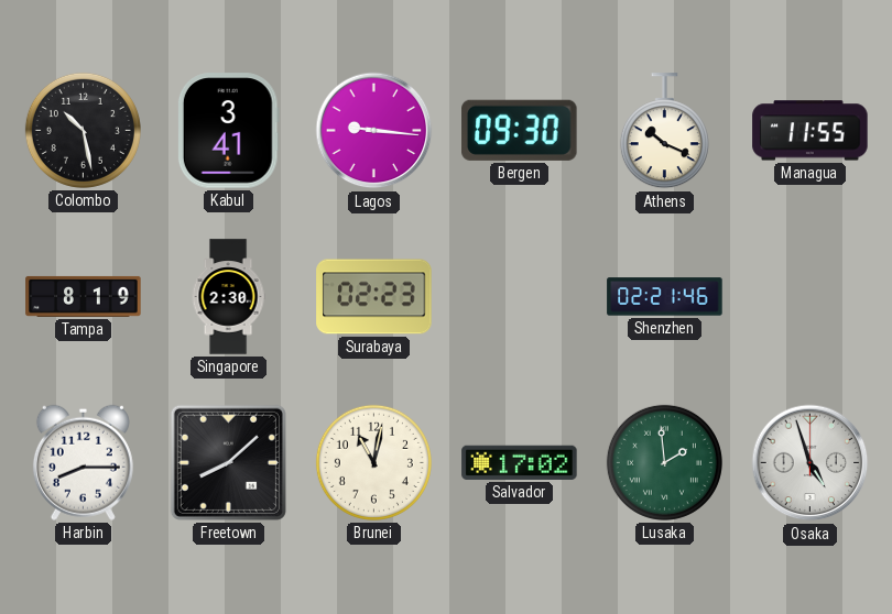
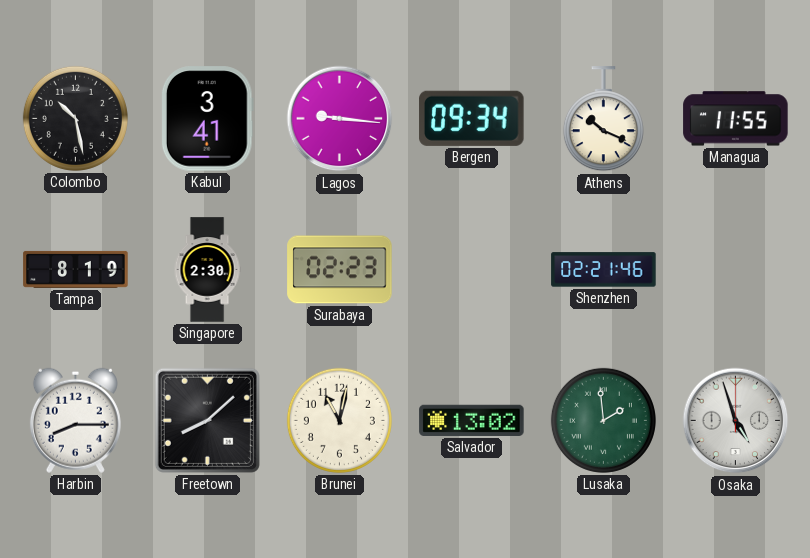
Bergen: 09:30 -> 09:34 (472, 118)
Salvador: 17:02 -> 13:02 (472, 420)
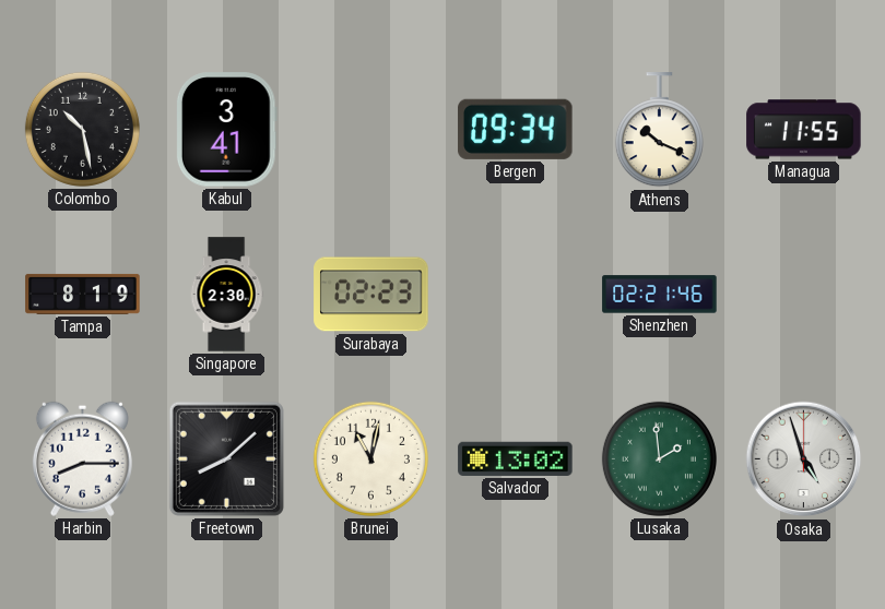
Lagos: 9:16 -> none (340, 119)
